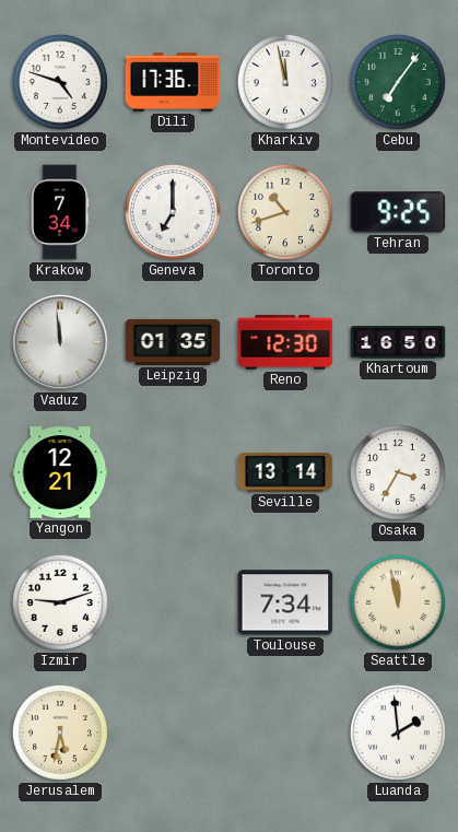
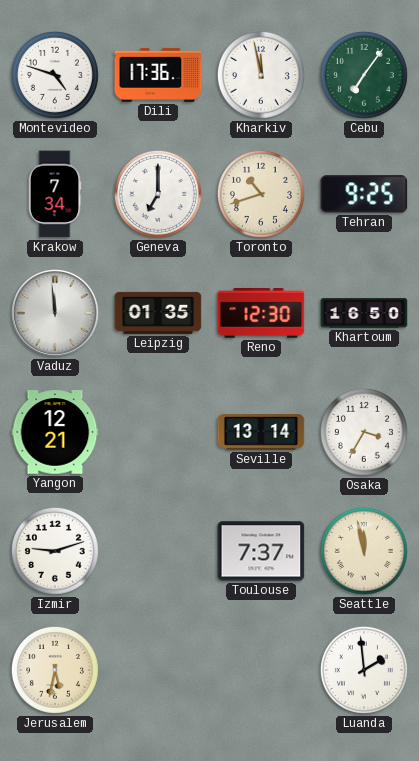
Toulouse: 7:34 -> 7:37 (261, 551)
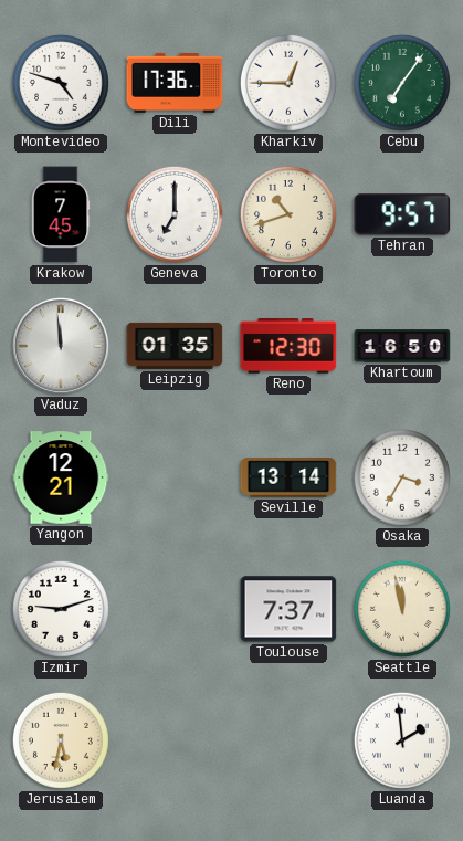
Kharkiv: 11:58 -> 12:45 (288, 83)
Krakow: 7:34 -> 7:45 (61, 214)
Tehran: 9:25 -> 9:57 (402, 214)
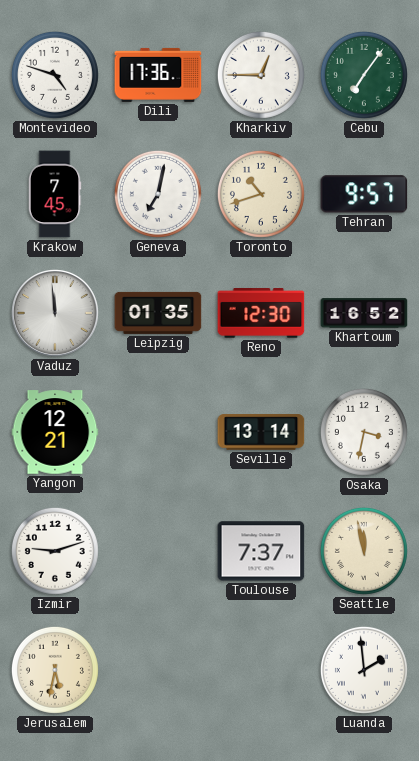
Geneva: 7:00 -> 7:02 (158, 194)
Khartoum: 16:50 -> 16:52 (364, 313)
Osaka: 3:35 -> 3:32 (364, 432)
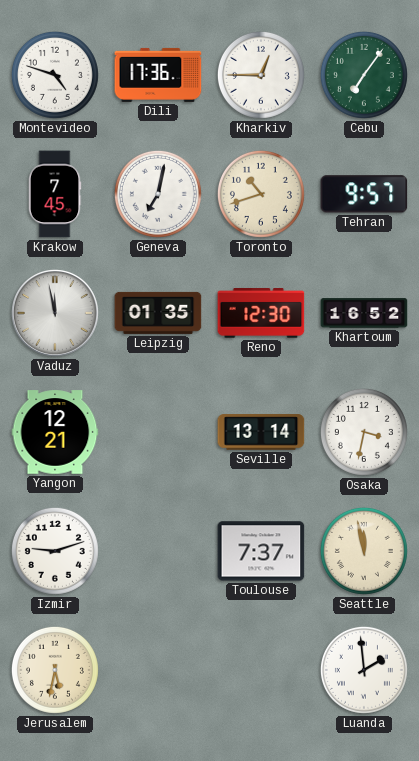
Vaduz: 11:59 -> 11:58 (55, 313)
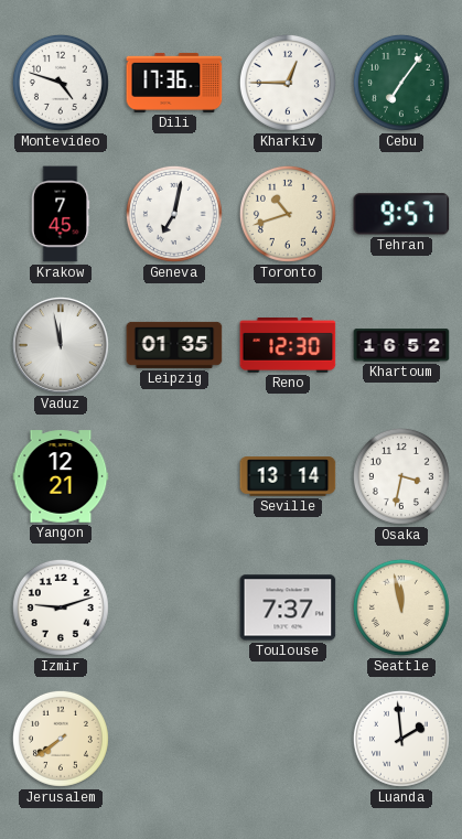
Jerusalem: 5:32 -> 7:39 (61, 739)
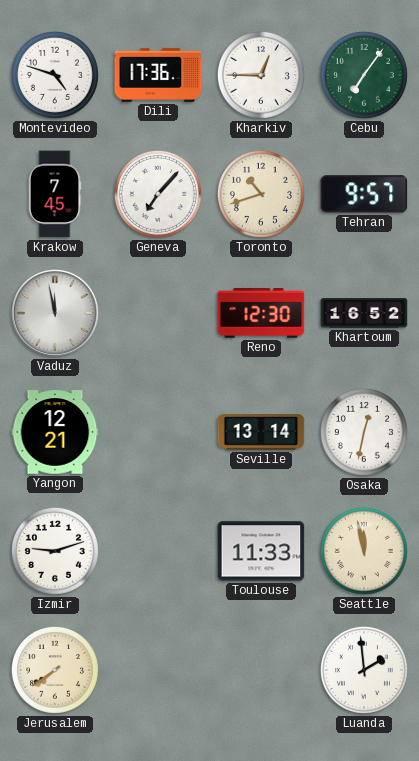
Geneva: 7:02 -> 7:07 (158, 194)
Leipzig: 01:35 -> none (174, 345)
Osaka: 3:32 -> 12:32 (364, 432)
Toulouse: 7:37 -> 11:33 (261, 551)
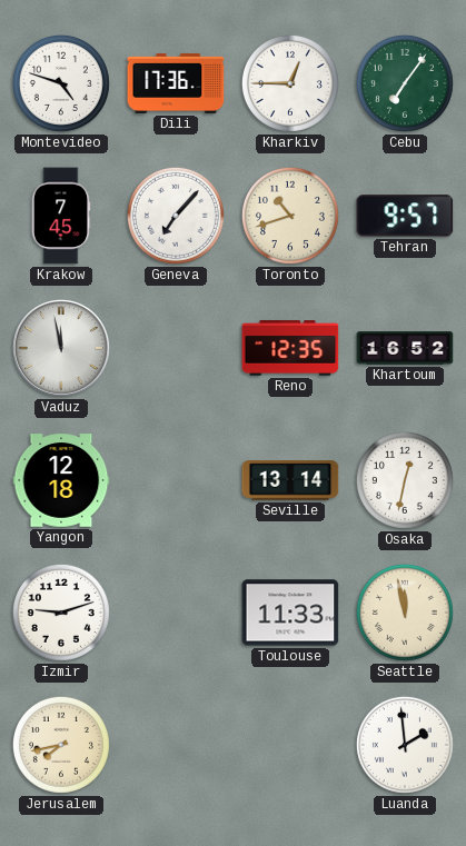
Reno: 12:30 -> 12:35 (290, 348)
Yangon: 12:21 -> 12:18 (61, 480)
Jerusalem: 7:39 -> 7:43 (61, 745)
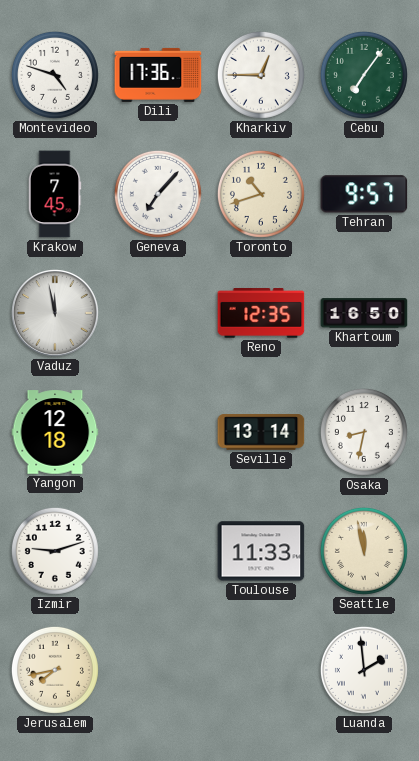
Khartoum: 16:52 -> 16:50 (364, 313)
Osaka: 12:32 -> 8:32 (364, 432)
